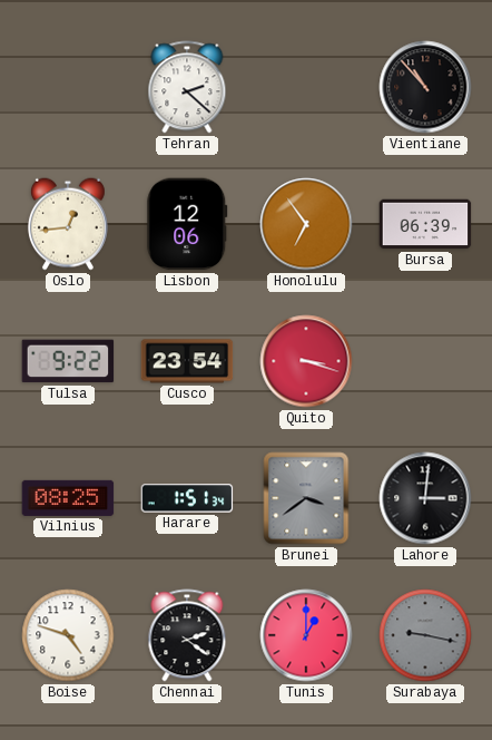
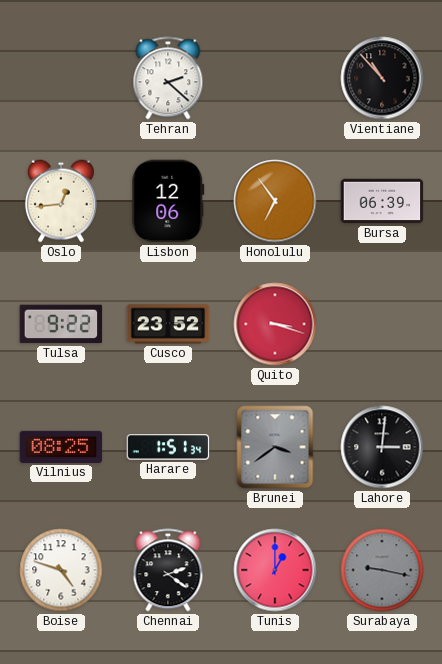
Cusco: 23:54 -> 23:52 (168, 324)
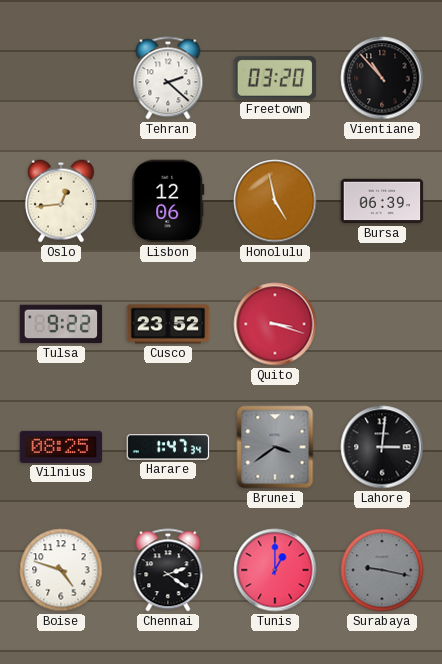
Freetown: none -> 03:20 (275, 78)
Honolulu: 6:54 -> 4:58 (275, 201)
Harare: 1:51 -> 1:47 (168, 447)
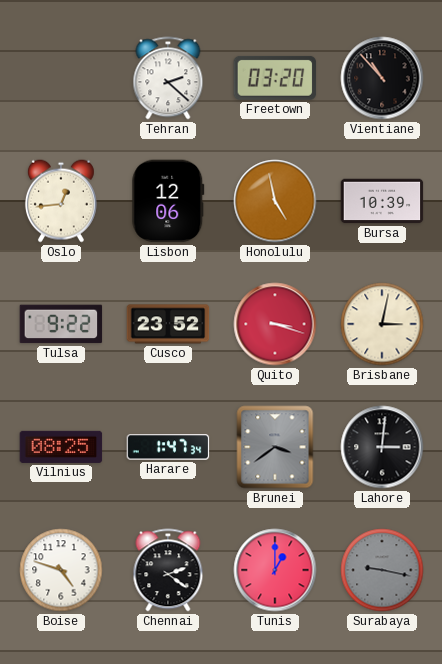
Bursa: 06:39 -> 10:39 (382, 201)
Brisbane: none -> 3:02 (382, 324)
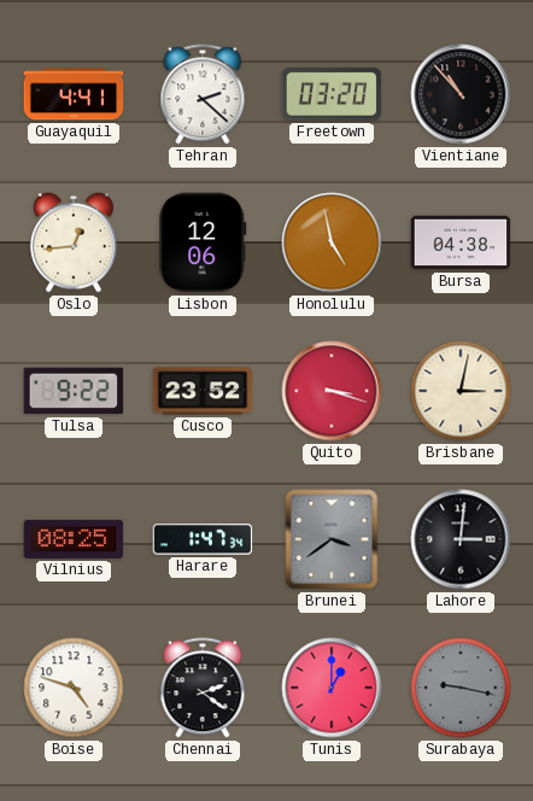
Guayaquil: none -> 4:41 (74, 94)
Bursa: 10:39 -> 04:38 (461, 242)
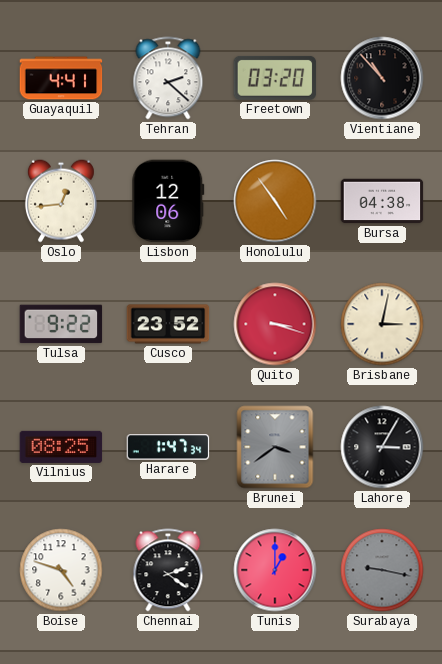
Honolulu: 4:58 -> 4:54 (275, 201)
Lahore: 3:01 -> 3:05 (382, 447)
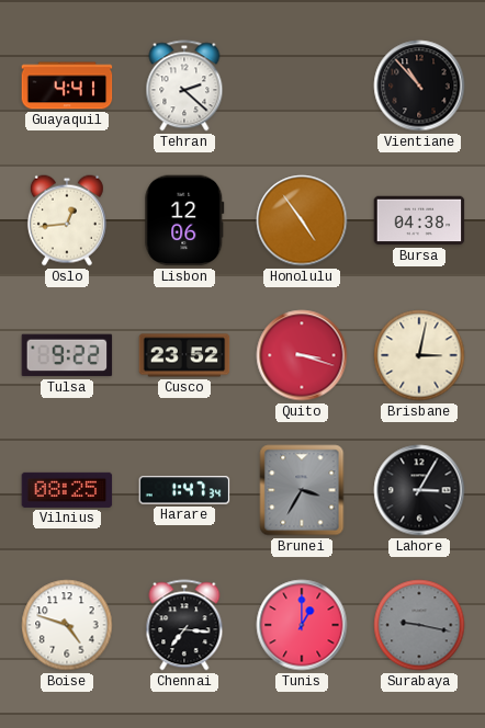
Freetown: 03:20 -> none (275, 78)
Brunei: 3:39 -> 3:35 (302, 490)
Chennai: 2:21 -> 7:16 (184, 625)
